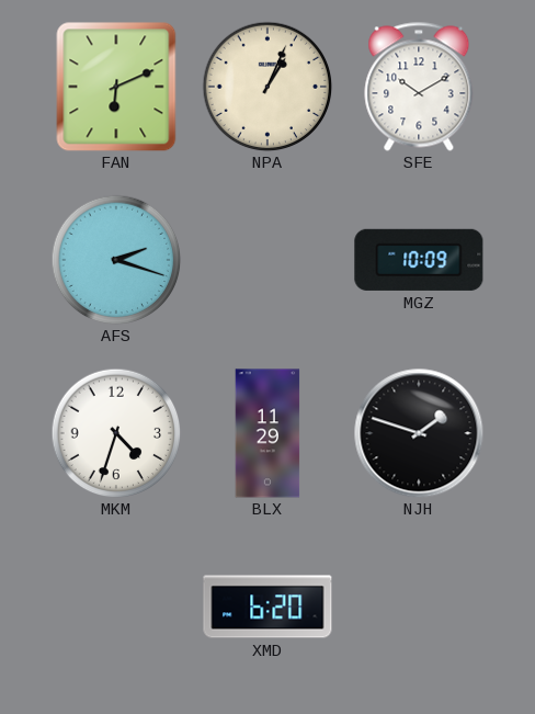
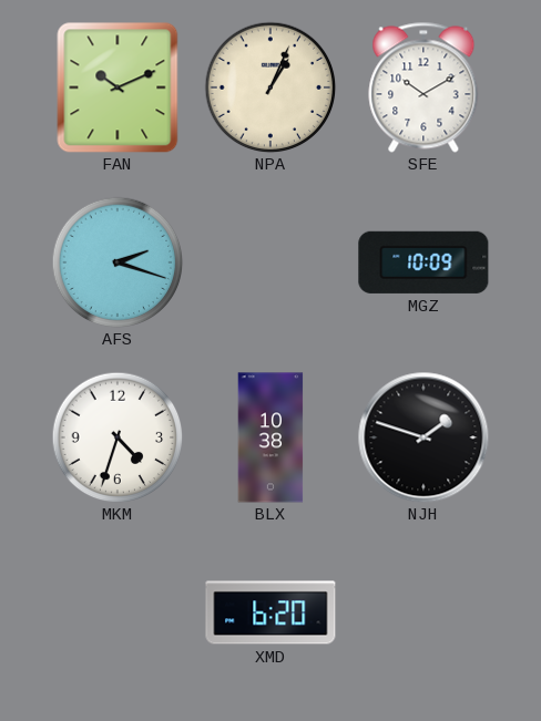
FAN: 6:11 -> 10:11 (118, 87)
BLX: 11:29 -> 10:38 (270, 437)
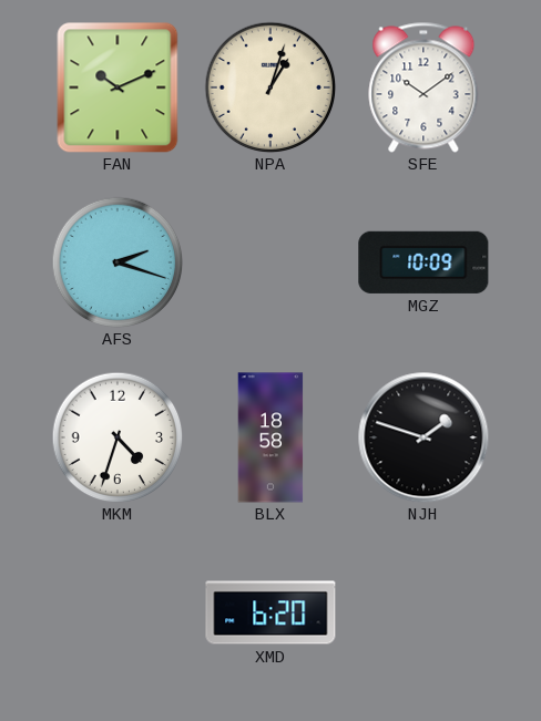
NPA: 1:04 -> 1:03 (270, 87)
SFE: 10:10 -> 10:09 (423, 87)
BLX: 10:38 -> 18:58 (270, 437)
